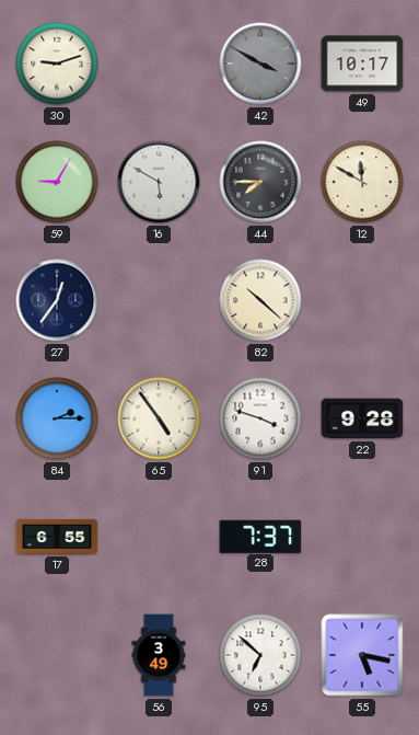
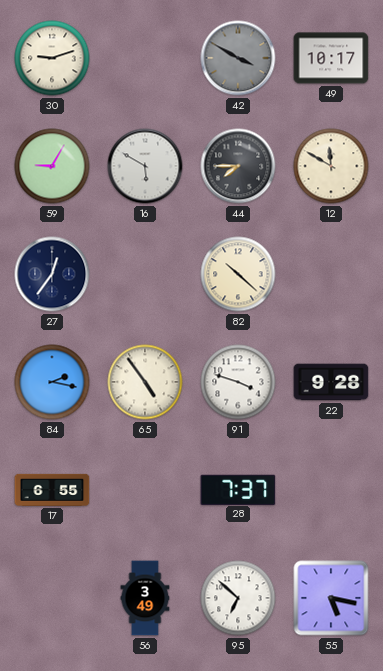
84: 2:15 -> 2:17 (52, 382)
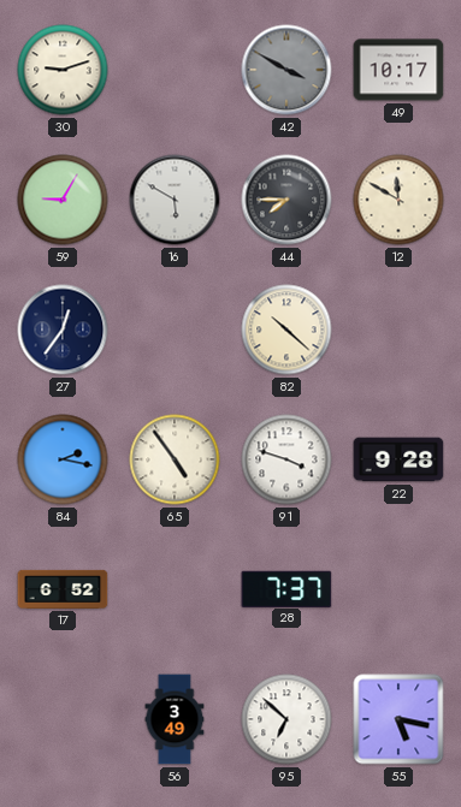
17: 6:55 -> 6:52 (63, 589)
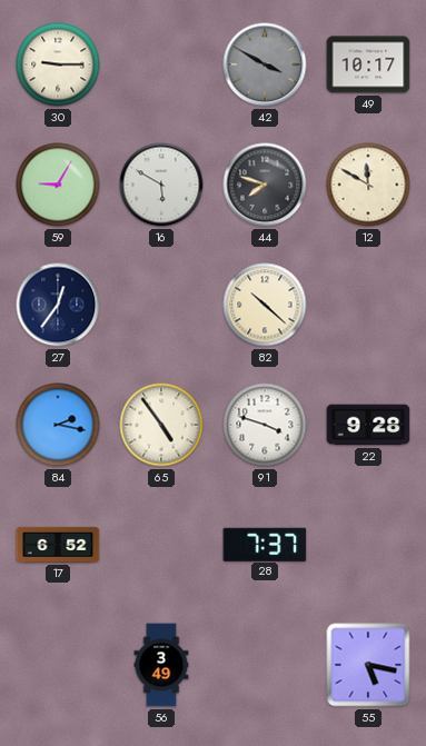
30: 9:12 -> 9:15 (58, 64)
44: 7:45 -> 7:48 (265, 185)
95: 6:52 -> none (286, 719)
